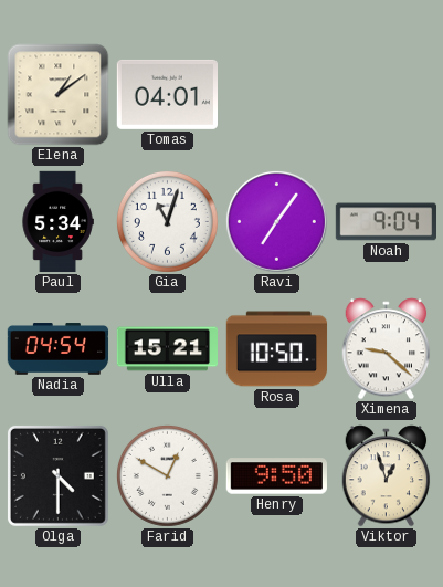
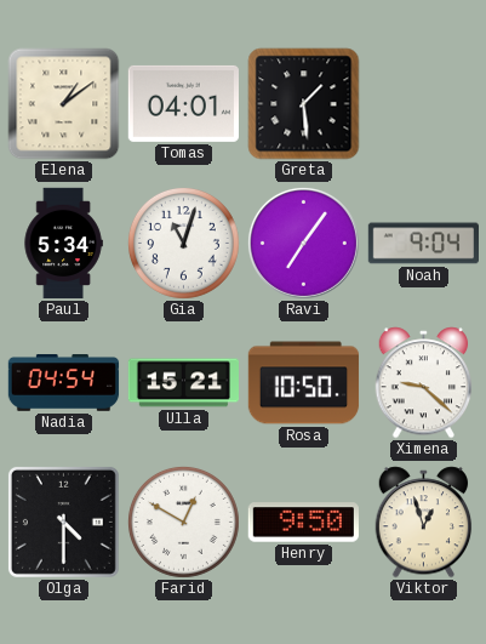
Greta: none -> 1:29 (304, 104)
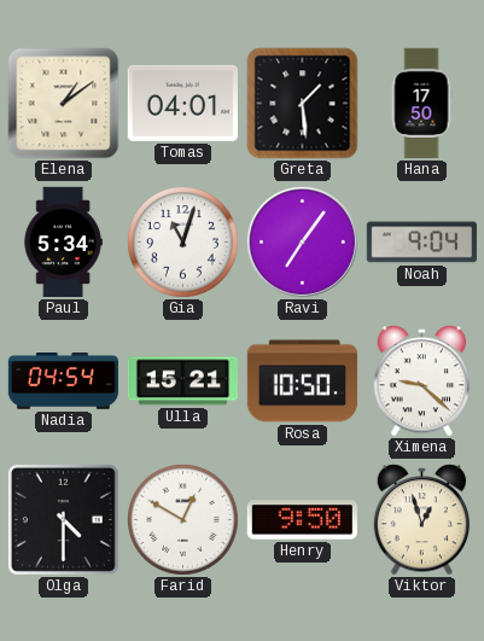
Hana: none -> 17:50 (421, 104)
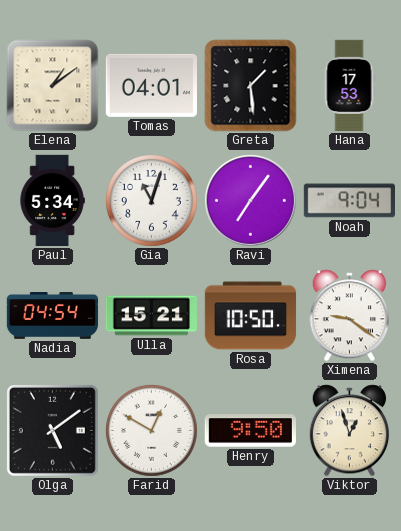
Hana: 17:50 -> 17:53 (349, 86)
Ximena: 9:22 -> 9:21 (350, 316)
Olga: 4:30 -> 5:09 (52, 430)
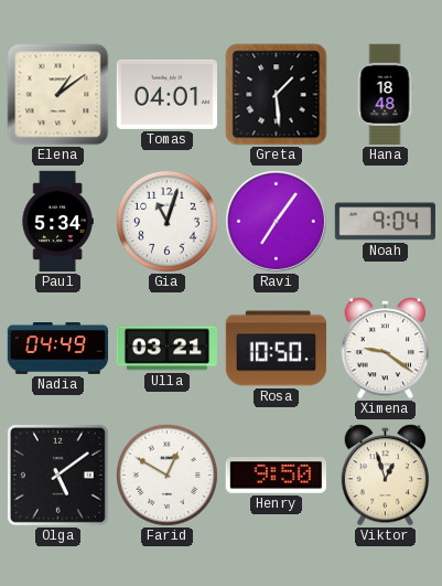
Hana: 17:53 -> 18:48 (385, 95)
Nadia: 04:54 -> 04:49 (58, 349)
Ulla: 15:21 -> 03:21 (168, 349)
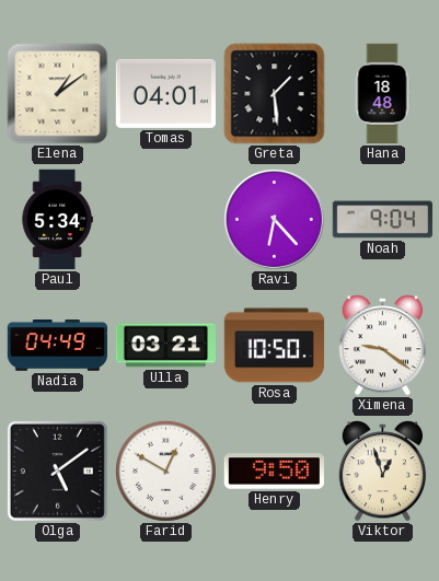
Gia: 11:03 -> none (166, 221)
Ravi: 7:06 -> 6:23 (274, 219)
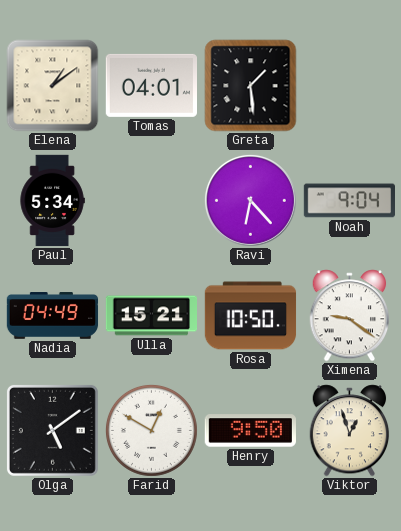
Hana: 18:48 -> none (382, 94)
Ulla: 03:21 -> 15:21 (152, 316)
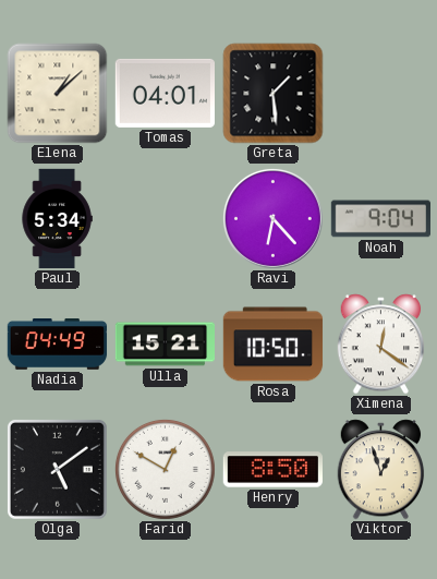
Elena: 1:09 -> 1:08 (58, 94)
Ximena: 9:21 -> 12:21 (381, 345)
Henry: 9:50 -> 8:50 (272, 470)
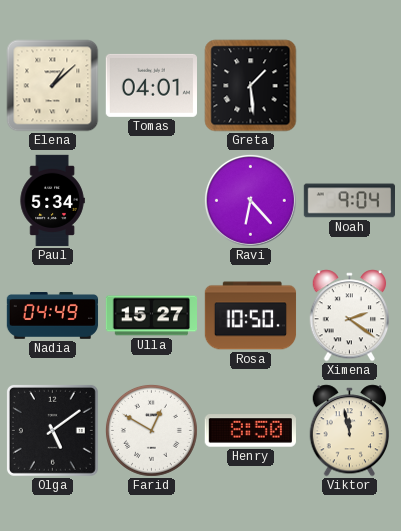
Ulla: 15:21 -> 15:27 (152, 316)
Ximena: 12:21 -> 2:21 (350, 316)
Viktor: 12:57 -> 11:58 (350, 431)
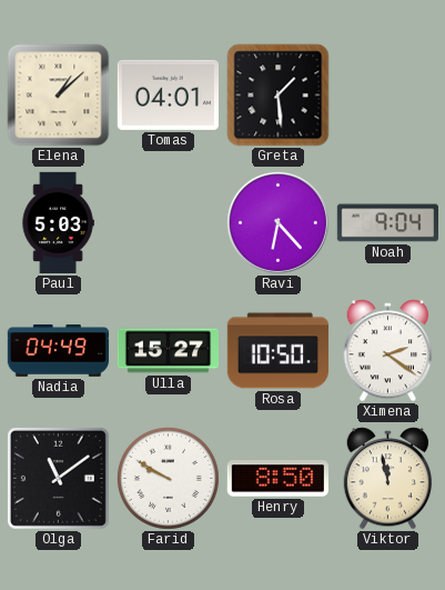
Paul: 5:34 -> 5:03 (58, 223)
Olga: 5:09 -> 11:09 (58, 478)
Farid: 12:50 -> 9:50 (168, 478)
